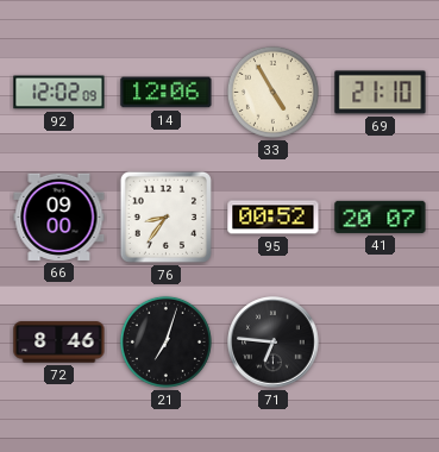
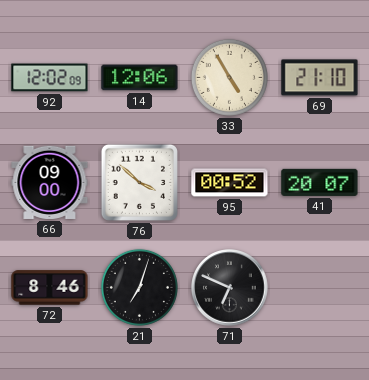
76: 8:36 -> 3:52 (139, 182)
71: 6:46 -> 6:49 (230, 288)
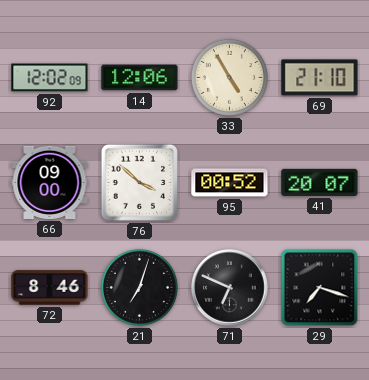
29: none -> 7:18 (320, 288)
